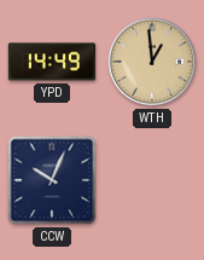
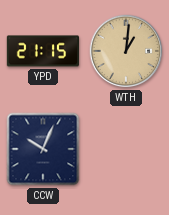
YPD: 14:49 -> 21:15 (43, 51)
WTH: 12:59 -> 1:01 (126, 51)
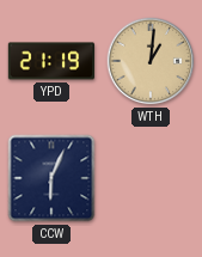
YPD: 21:15 -> 21:19 (51, 61)
CCW: 10:04 -> 6:04 (51, 178)
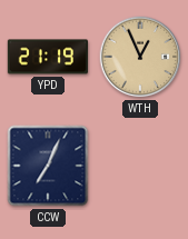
WTH: 1:01 -> 12:56 (140, 57)
CCW: 6:04 -> 7:04 (48, 166)
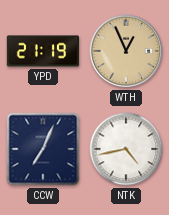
NTK: none -> 4:43 (126, 149)
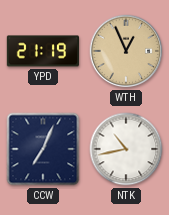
NTK: 4:43 -> 10:43 (126, 149)
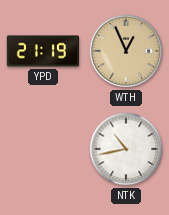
CCW: 7:04 -> none (43, 149)
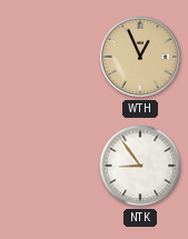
YPD: 21:19 -> none (43, 51)
NTK: 10:43 -> 8:54 (140, 166)
